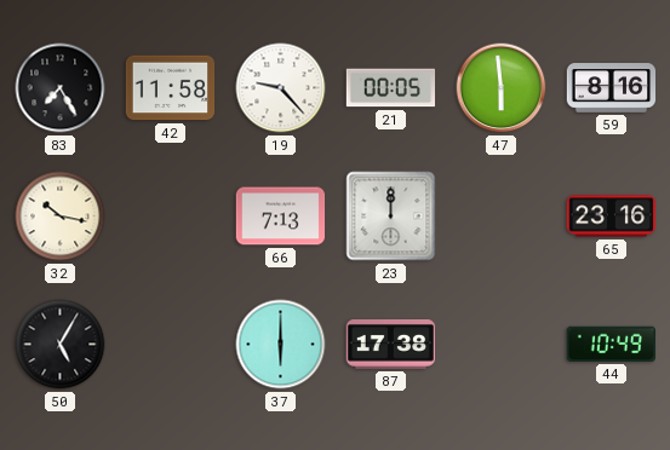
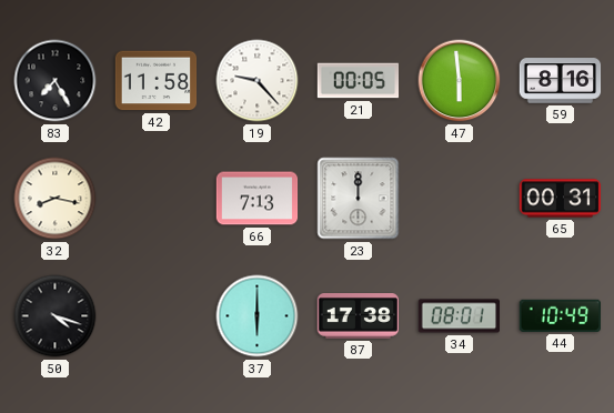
32: 10:17 -> 8:17 (56, 199)
65: 23:16 -> 00:31 (561, 199)
50: 5:05 -> 4:18 (56, 316)
34: none -> 08:01 (459, 316)
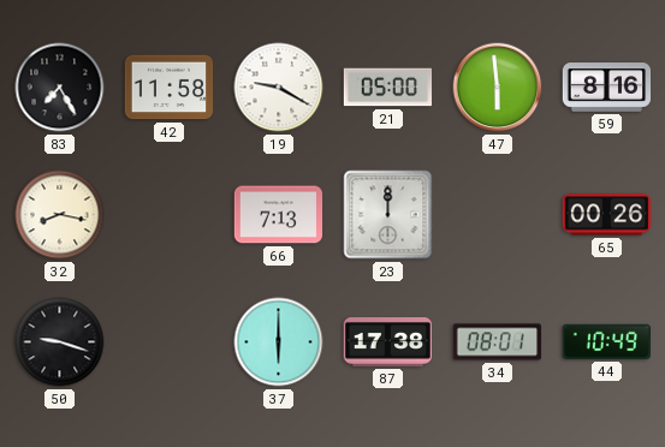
19: 9:23 -> 9:20 (279, 88)
21: 00:05 -> 05:00 (388, 88)
65: 00:31 -> 00:26 (607, 215)
50: 4:18 -> 9:18 (60, 342)
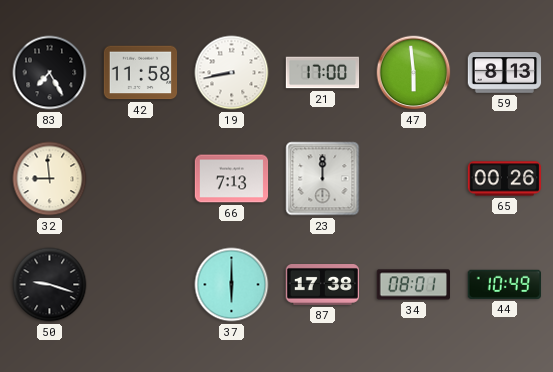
19: 9:20 -> 8:43 (232, 73)
21: 05:00 -> 17:00 (323, 73)
59: 8:16 -> 8:13 (505, 73)
32: 8:17 -> 8:59 (50, 179)
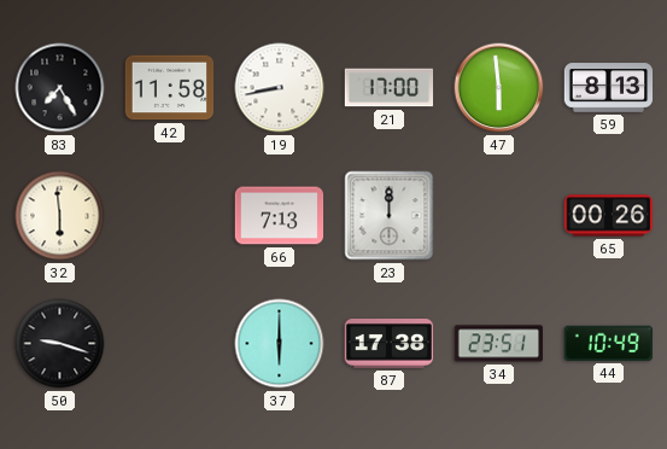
32: 8:59 -> 5:59 (60, 216)
34: 08:01 -> 23:51 (498, 344)
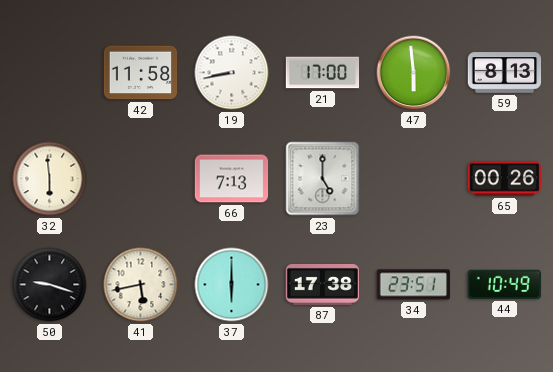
83: 7:25 -> none (60, 88)
23: 12:00 -> 5:00 (323, 179)
41: none -> 5:43 (141, 285)
